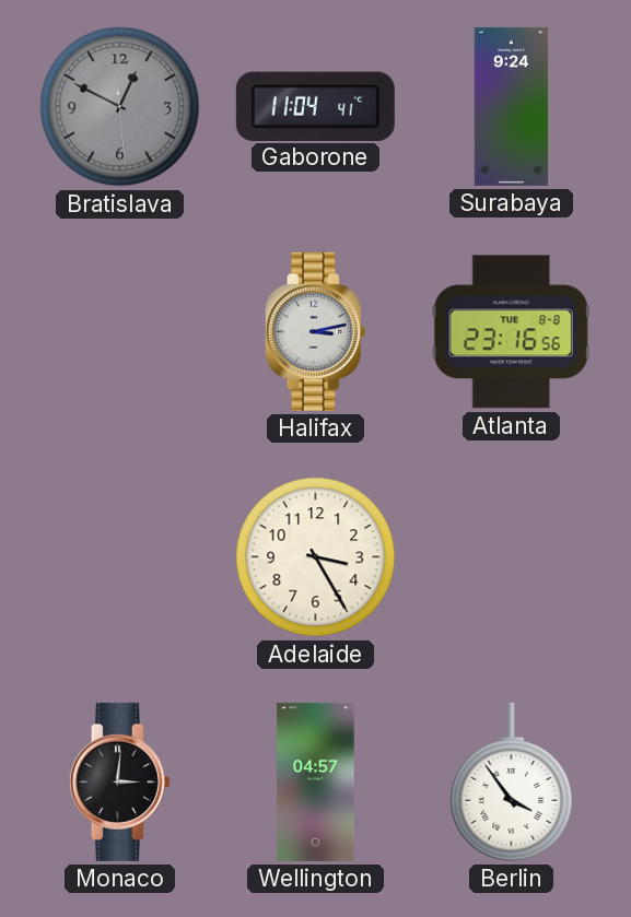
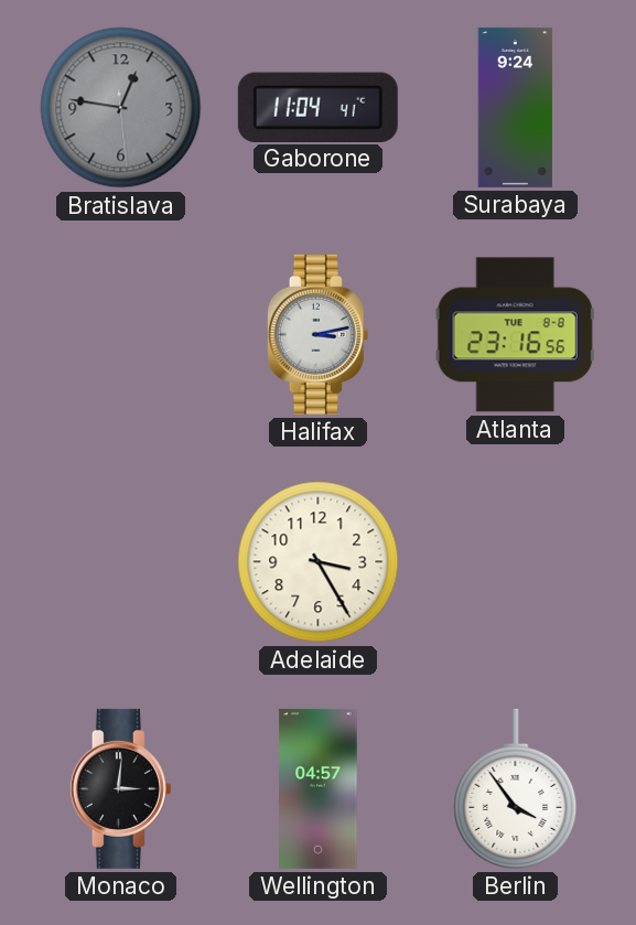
Bratislava: 12:49 -> 12:46 (121, 108)
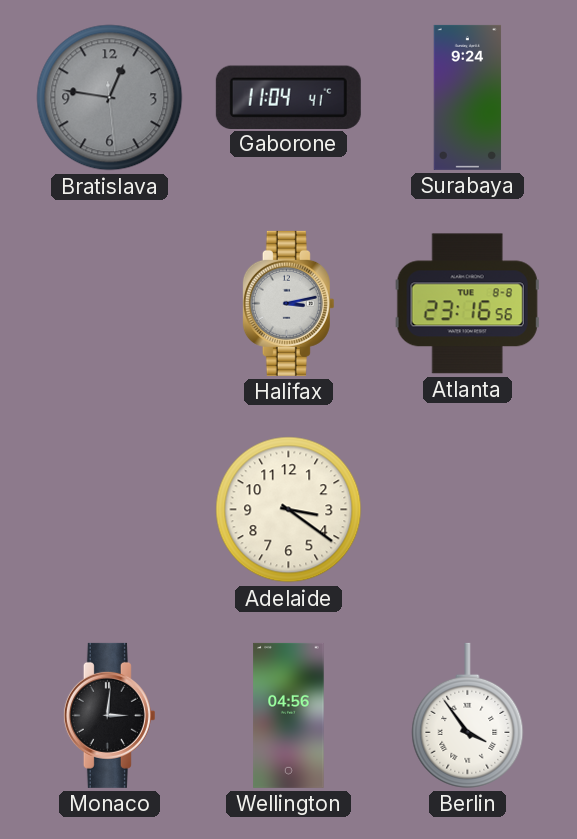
Adelaide: 3:25 -> 3:21 (289, 510)
Wellington: 04:57 -> 04:56 (289, 715)
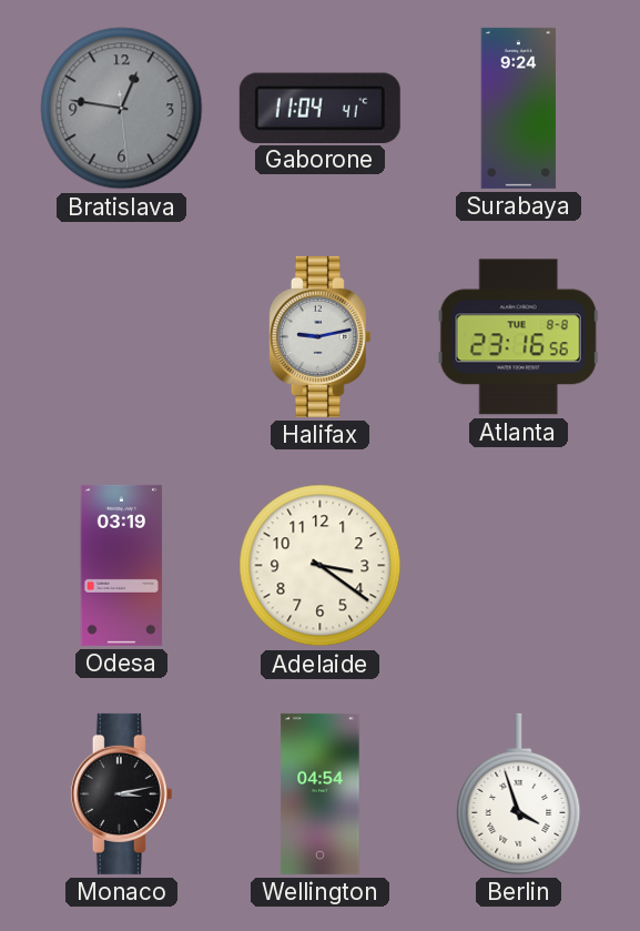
Halifax: 3:13 -> 9:13 (319, 336)
Odesa: none -> 03:19 (122, 565)
Monaco: 3:01 -> 3:13 (121, 793)
Wellington: 04:56 -> 04:54 (321, 793)
Berlin: 3:54 -> 3:57 (519, 793)
